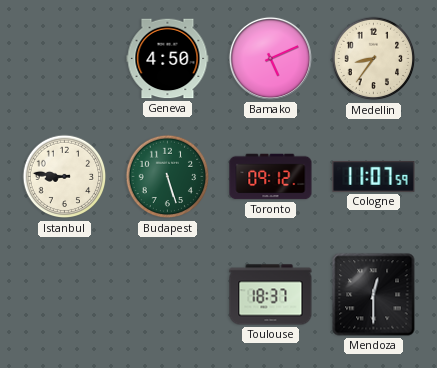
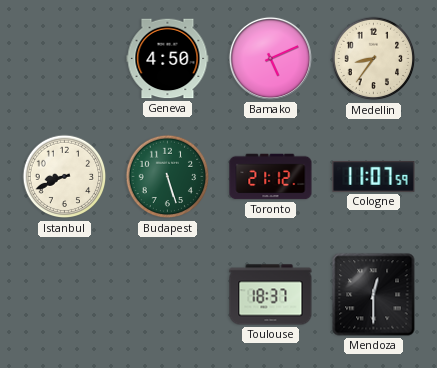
Istanbul: 8:46 -> 8:41 (65, 177)
Toronto: 09:12 -> 21:12 (271, 177)
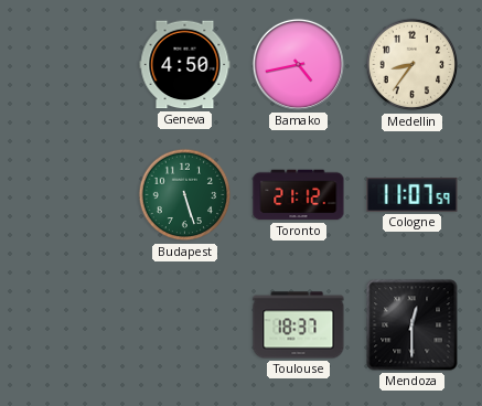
Bamako: 5:11 -> 4:43 (298, 64)
Istanbul: 8:41 -> none (65, 177)
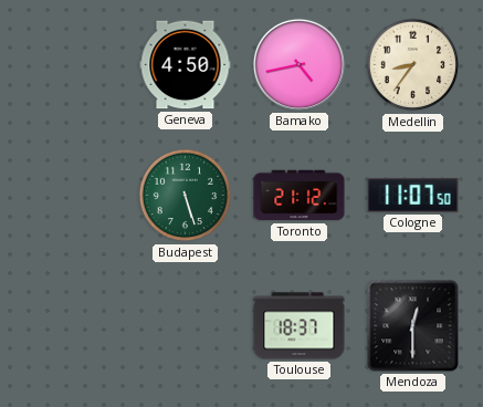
Cologne: 11:07:59 -> 11:07:50 (413, 195)
